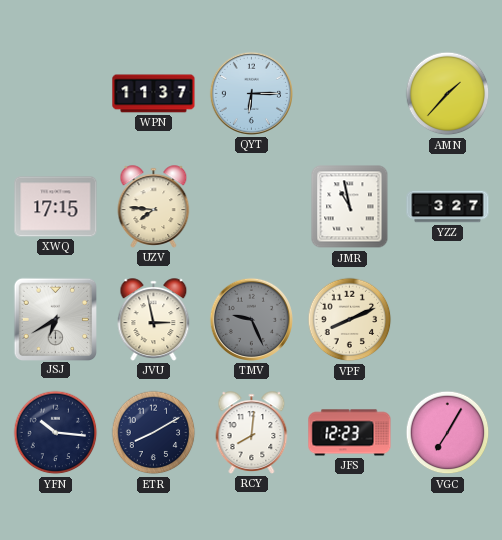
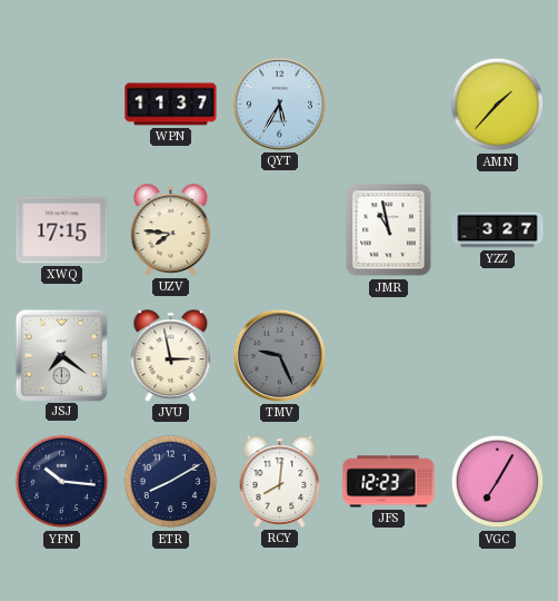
QYT: 6:15 -> 5:35 (279, 104)
JSJ: 6:40 -> 7:21 (61, 355)
VPF: 8:11 -> none (350, 320)
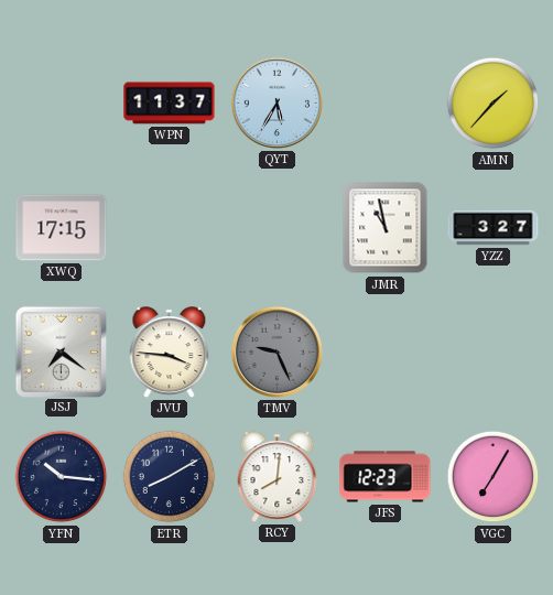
UZV: 7:46 -> none (171, 230)
JVU: 2:58 -> 3:46 (170, 353)
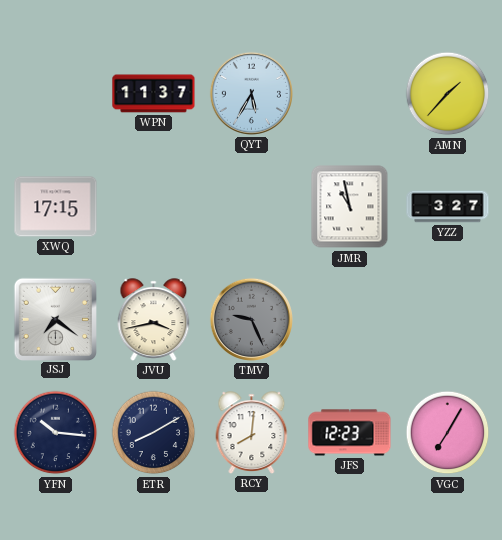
JVU: 3:46 -> 3:43 (154, 320)
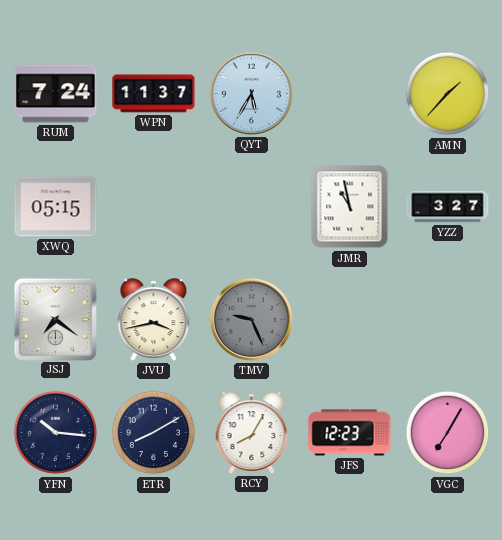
RUM: none -> 7:24 (56, 94)
XWQ: 17:15 -> 05:15 (56, 207)
RCY: 8:01 -> 8:05 (252, 433)
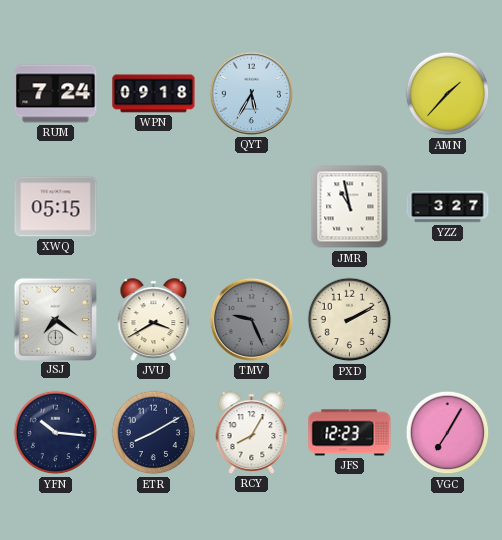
WPN: 11:37 -> 09:18 (154, 94)
JVU: 3:43 -> 3:40 (154, 320)
PXD: none -> 2:10 (350, 320)
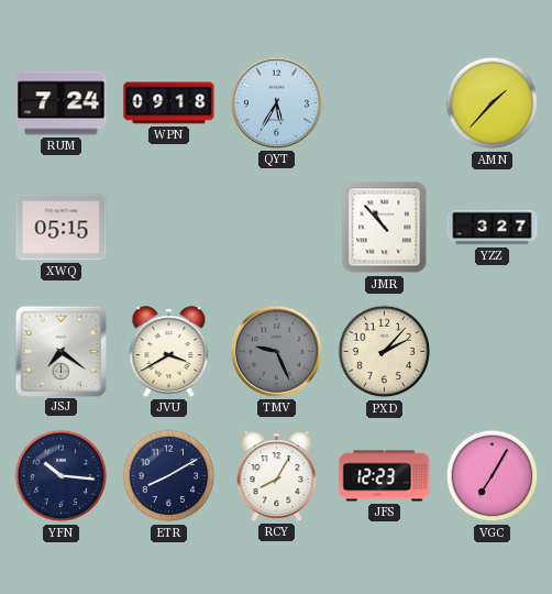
JMR: 10:58 -> 10:53 (385, 228)
PXD: 2:10 -> 2:07 (385, 352)
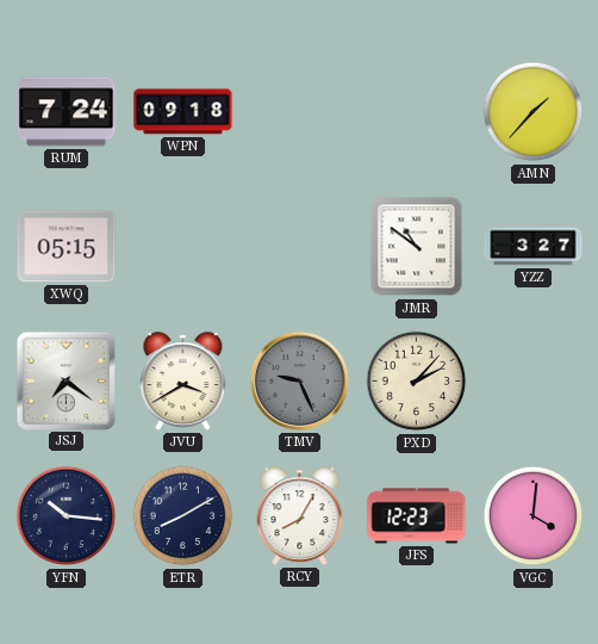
QYT: 5:35 -> none (276, 102)
JMR: 10:53 -> 10:51 (417, 247)
VGC: 7:05 -> 4:01 (534, 516)
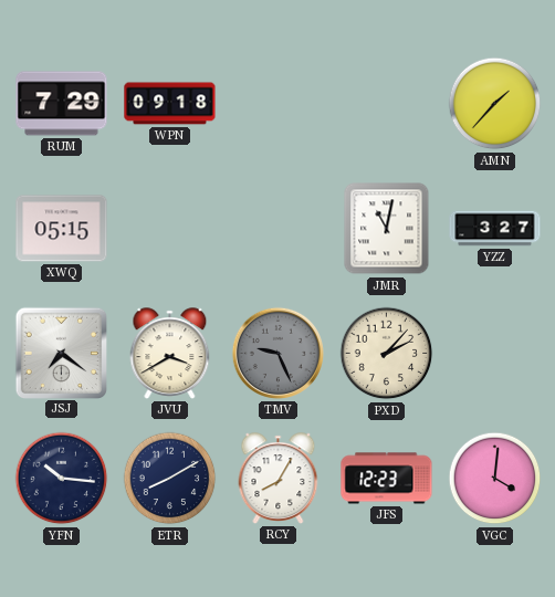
RUM: 7:24 -> 7:29 (62, 104)
JMR: 10:51 -> 11:02 (387, 229)
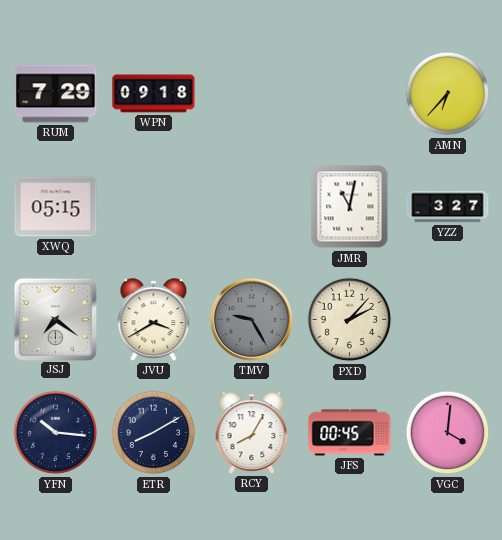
AMN: 1:37 -> 6:37 (448, 94)
TMV: 9:26 -> 9:25 (251, 319)
JFS: 12:23 -> 00:45 (350, 433)
